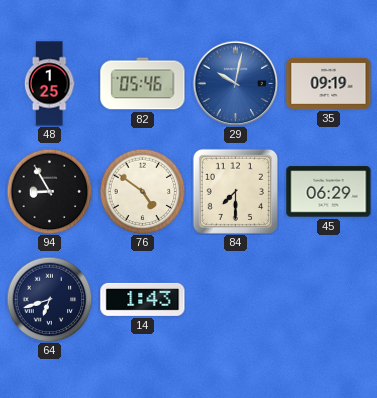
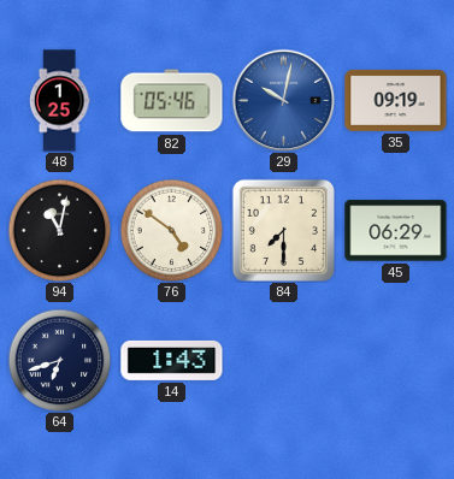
94: 8:55 -> 11:02 (59, 230)
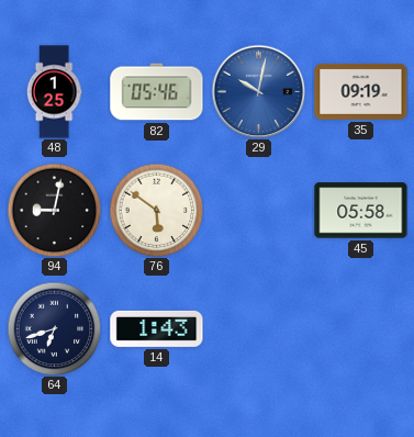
94: 11:02 -> 9:02 (54, 210)
76: 4:51 -> 5:51 (156, 210)
84: 7:30 -> none (283, 230)
45: 06:29 -> 05:58 (361, 211)
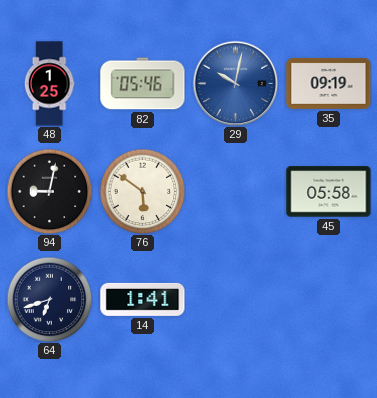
14: 1:43 -> 1:41 (143, 299)
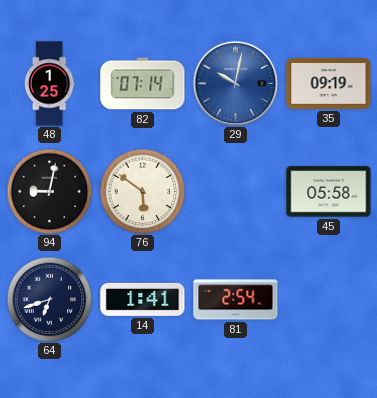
82: 05:46 -> 07:14 (143, 84)
81: none -> 2:54 (236, 300)
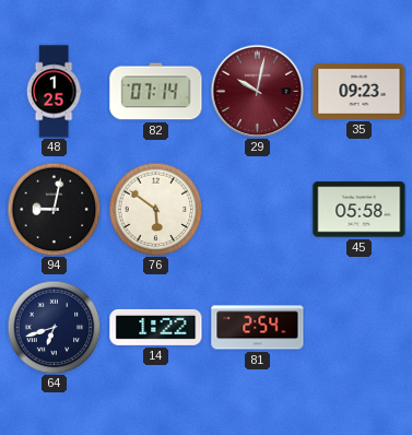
29 dial: blue -> burgundy (257, 91)
35: 09:19 -> 09:23 (360, 91)
14: 1:41 -> 1:22 (156, 327)
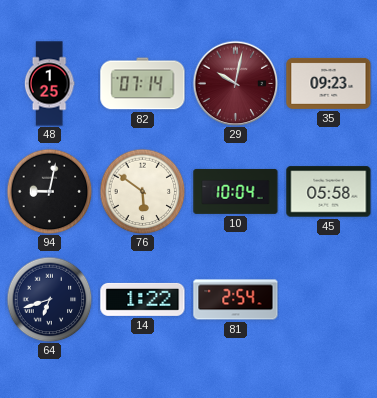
10: none -> 10:04 (236, 191)
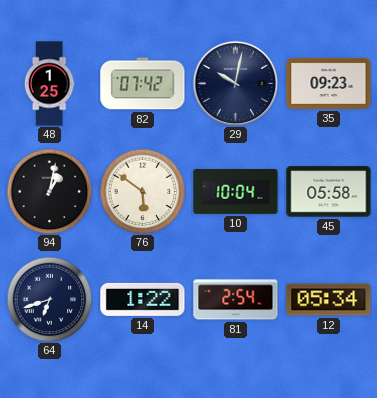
82: 07:14 -> 07:42 (143, 84)
29 dial: burgundy -> navy (235, 83)
94: 9:02 -> 1:02 (49, 191)
12: none -> 05:34 (329, 300)
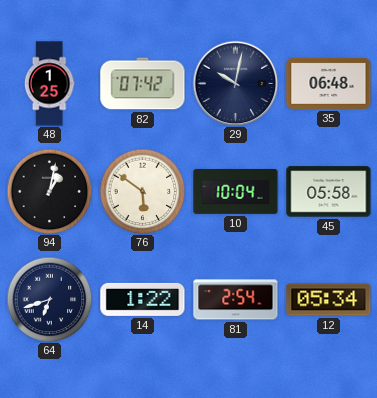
35: 09:23 -> 06:48 (329, 83)
